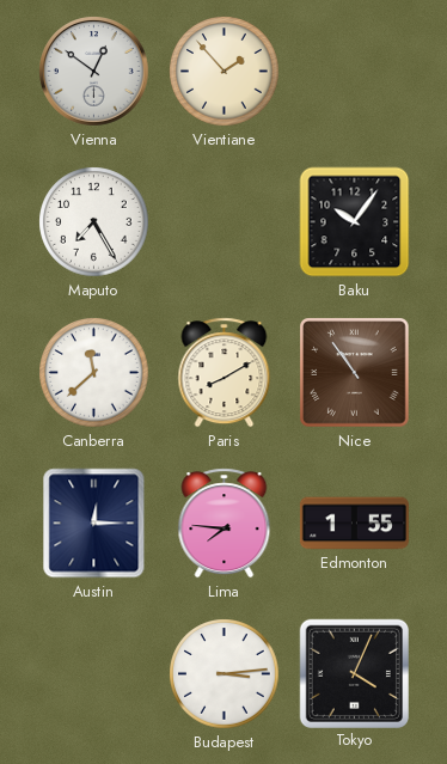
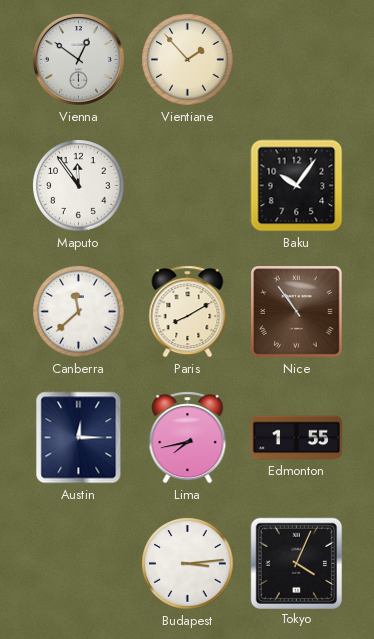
Maputo: 7:25 -> 11:54 (79, 186)
Lima: 7:46 -> 7:43 (188, 438)
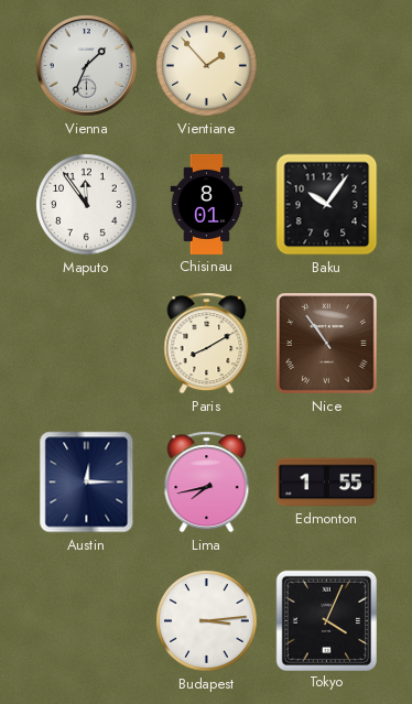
Vienna: 12:51 -> 1:34 (87, 66)
Chisinau: none -> 8:01 (207, 204)
Canberra: 11:38 -> none (79, 312)
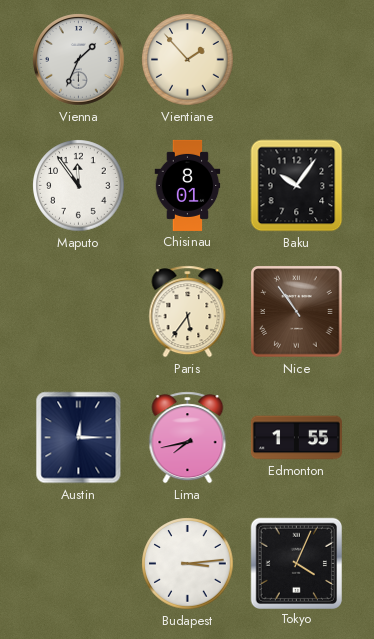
Paris: 8:10 -> 5:36 (188, 312)
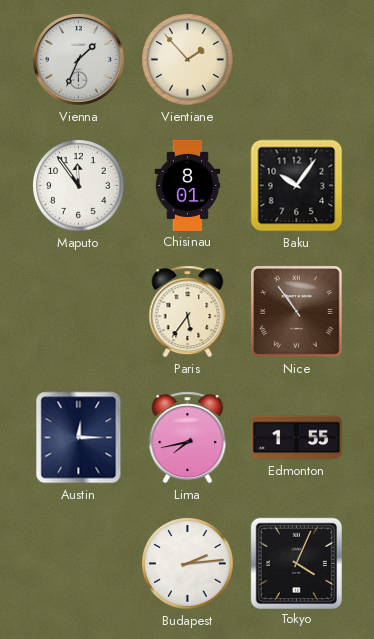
Budapest: 3:14 -> 2:14 (188, 564)
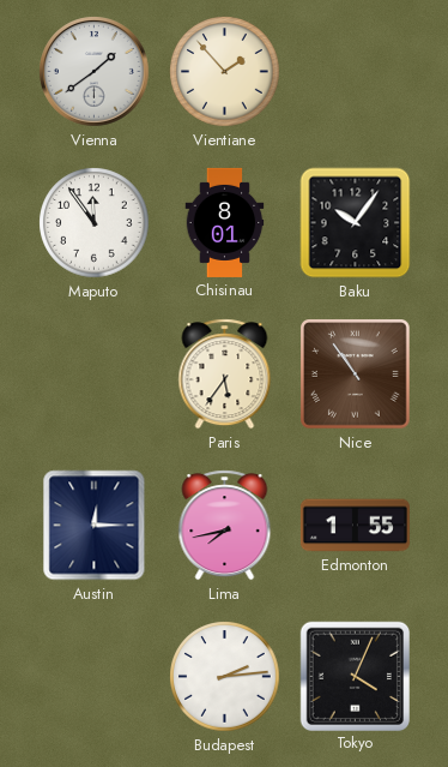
Vienna: 1:34 -> 1:39 (95, 72)
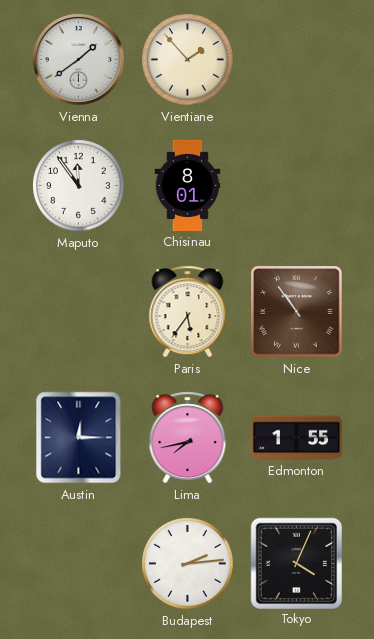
Baku: 10:06 -> none (356, 223)
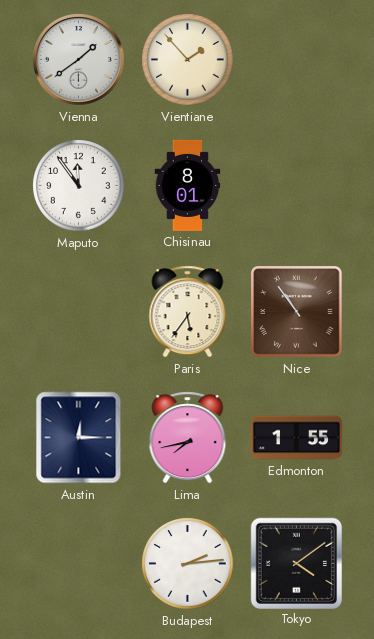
Tokyo: 4:04 -> 4:09 (296, 563)
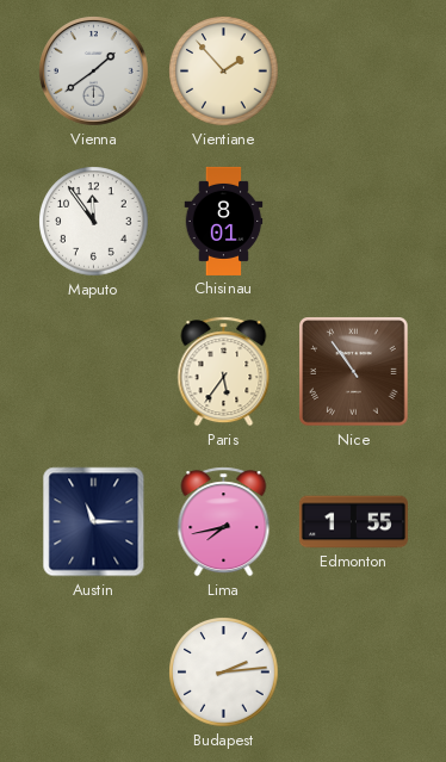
Austin: 12:15 -> 11:15 (94, 522)
Tokyo: 4:09 -> none (296, 563)
